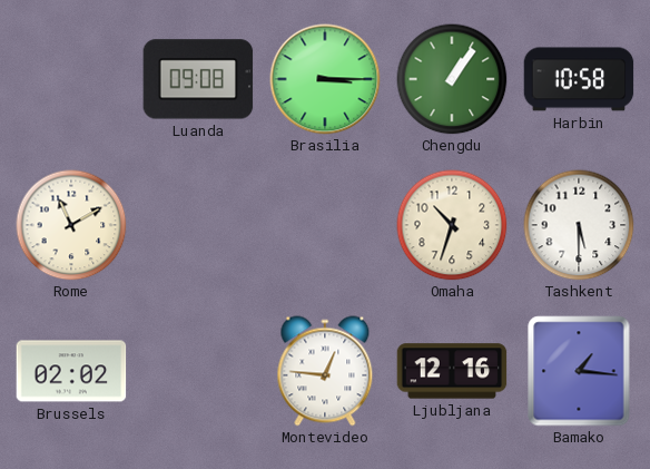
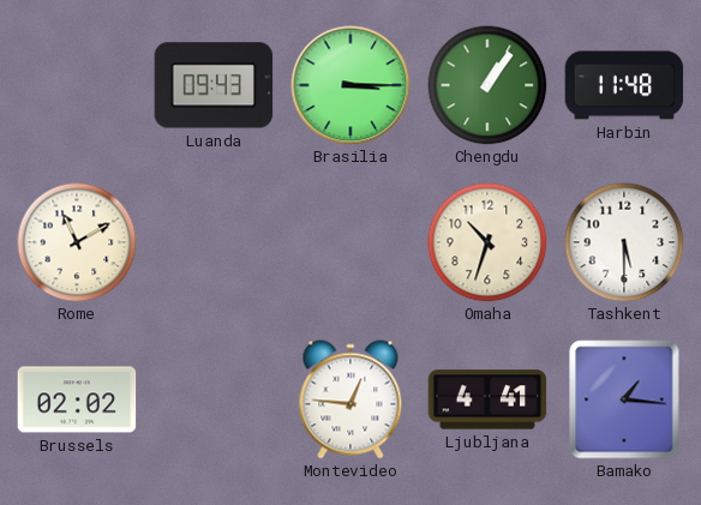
Luanda: 09:08 -> 09:43 (214, 85)
Harbin: 10:58 -> 11:48 (624, 85)
Ljubljana: 12:16 -> 4:41 (487, 399)
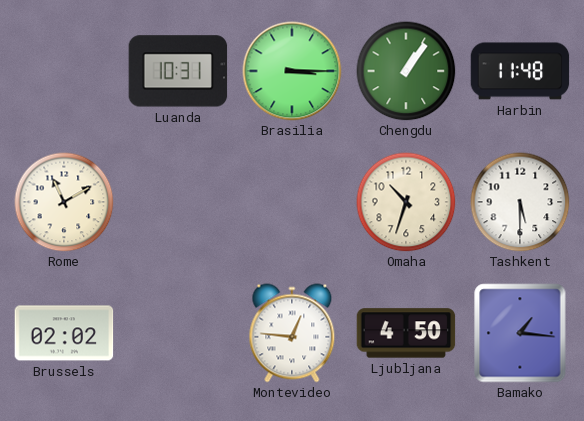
Luanda: 09:43 -> 10:31 (178, 71)
Ljubljana: 4:41 -> 4:50 (406, 333)
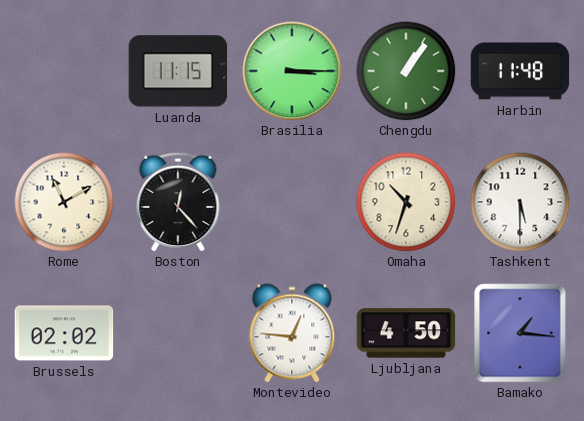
Luanda: 10:31 -> 11:15 (178, 71)
Boston: none -> 12:23 (178, 202)
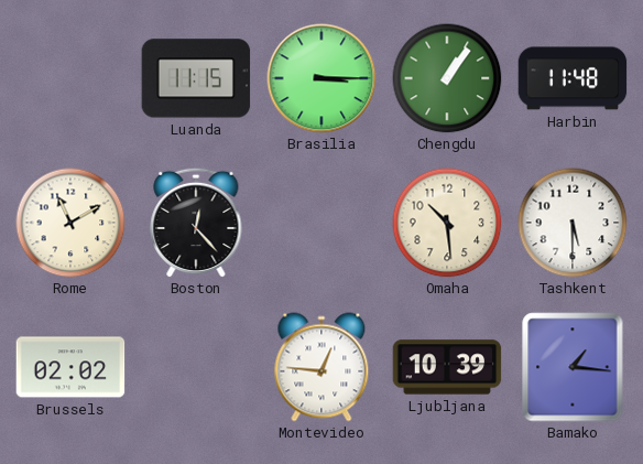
Omaha: 10:33 -> 10:29 (447, 223)
Ljubljana: 4:50 -> 10:39 (447, 367)
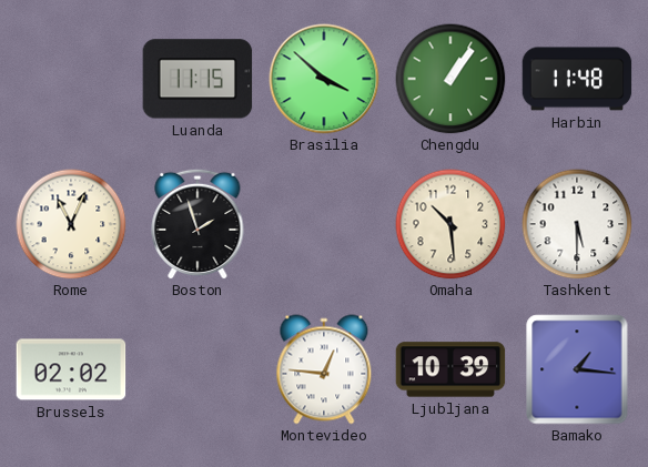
Brasilia: 3:15 -> 3:52 (324, 79)
Rome: 11:10 -> 11:04 (71, 224)
Boston: 12:23 -> 1:57 (198, 224)
